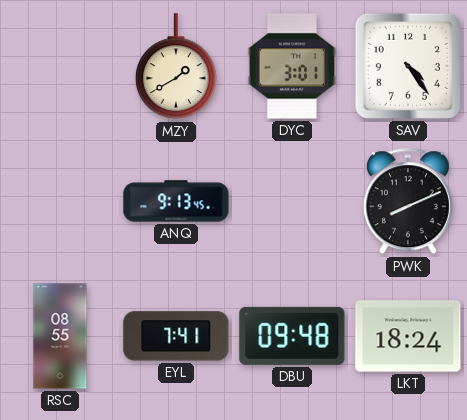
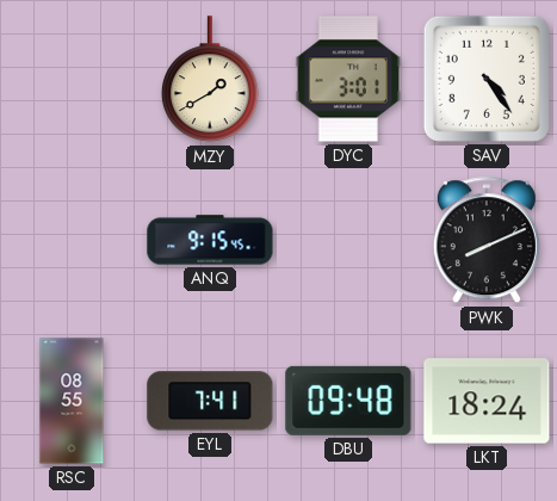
ANQ: 9:13 -> 9:15 (210, 240)
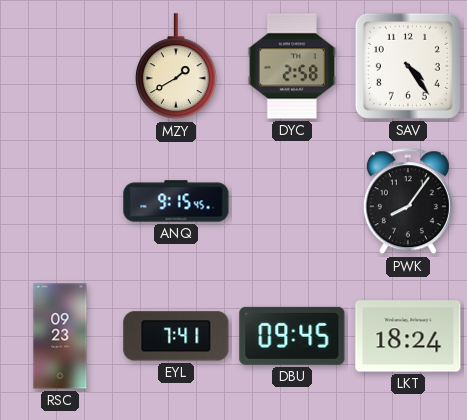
DYC: 3:01 -> 2:58 (291, 66)
PWK: 8:11 -> 8:06 (408, 202)
RSC: 08:55 -> 09:23 (60, 336)
DBU: 09:48 -> 09:45 (292, 336)
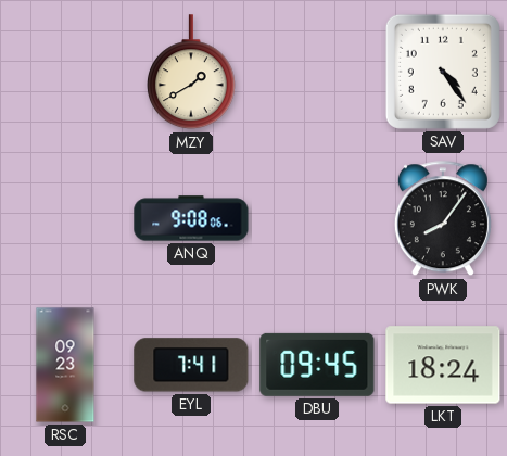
DYC: 2:58 -> none (291, 66)
ANQ: 9:15 -> 9:08 (191, 218)
